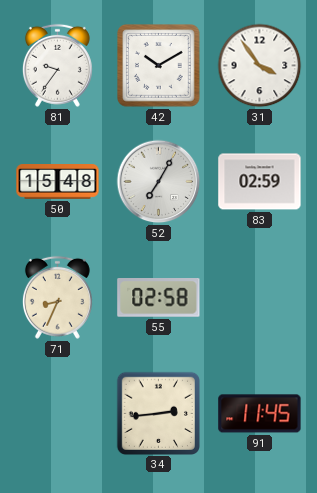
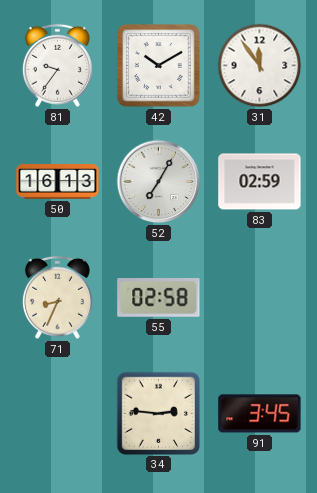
31: 3:54 -> 11:54 (260, 66)
50: 15:48 -> 16:13 (58, 182)
34: 2:44 -> 2:46 (158, 413)
91: 11:45 -> 3:45 (260, 414)
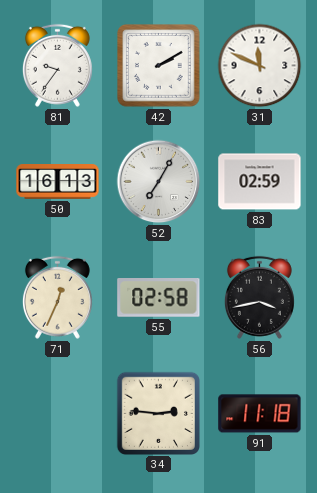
42: 10:10 -> 2:10 (159, 66)
31: 11:54 -> 11:49 (260, 66)
71: 8:34 -> 12:34 (57, 297)
56: none -> 3:43 (259, 297)
91: 3:45 -> 11:18 (260, 414)
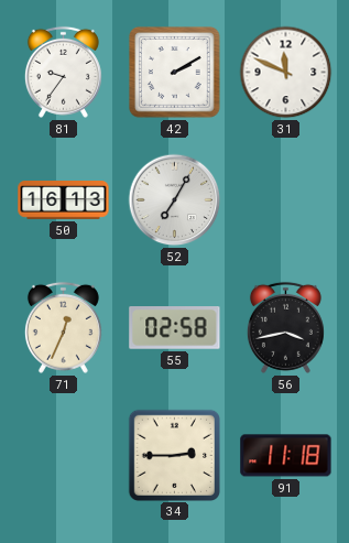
83: 02:59 -> none (260, 182)
34: 2:46 -> 2:45 (174, 455)
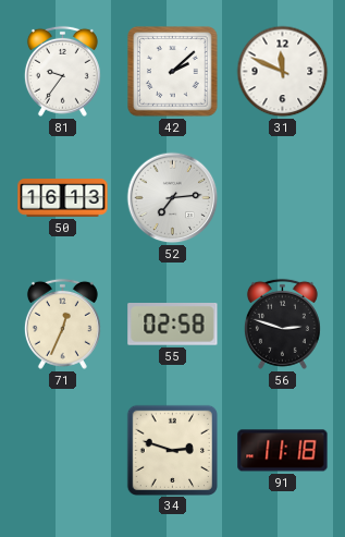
42: 2:10 -> 2:08 (173, 72)
52: 7:05 -> 7:14 (173, 198)
56: 3:43 -> 2:48 (282, 324)
34: 2:45 -> 2:48 (172, 450)
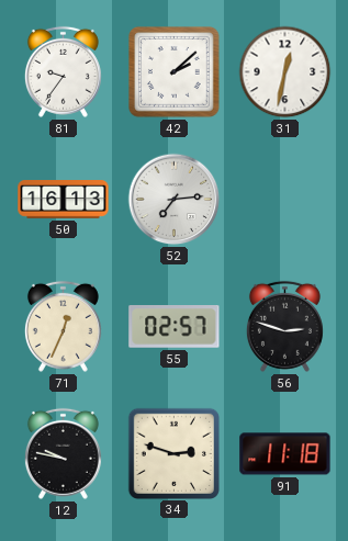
31: 11:49 -> 12:32 (285, 72)
55: 02:58 -> 02:57 (175, 327)
12: none -> 9:47 (63, 453)
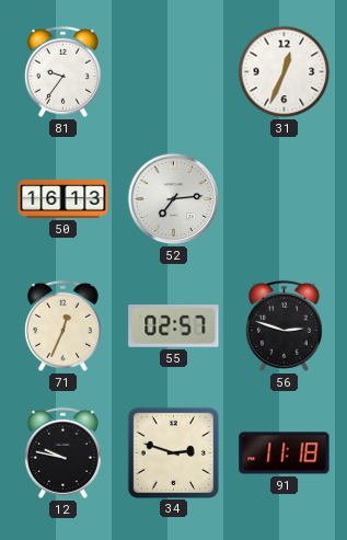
42: 2:08 -> none (175, 72)
31: 12:32 -> 12:34 (285, 72)
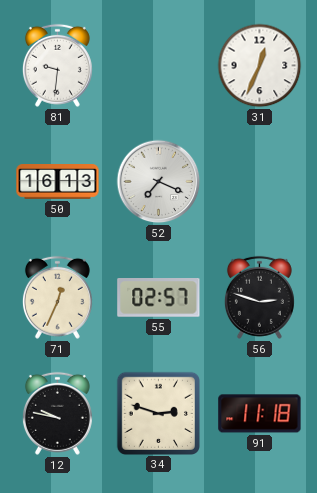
81: 9:36 -> 9:31 (57, 65)
52: 7:14 -> 7:19 (159, 182)
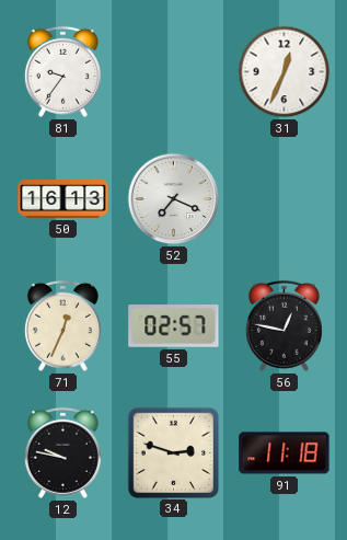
81: 9:31 -> 9:36 (62, 71)
56: 2:48 -> 12:47 (284, 325)
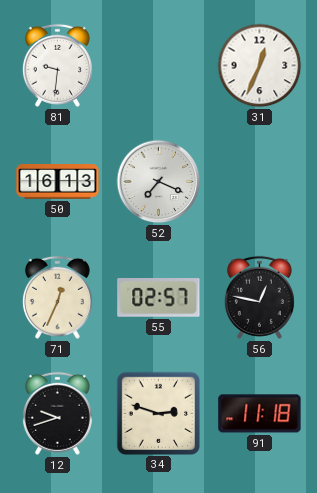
81: 9:36 -> 9:31 (57, 65)
12: 9:47 -> 9:42 (57, 413)
